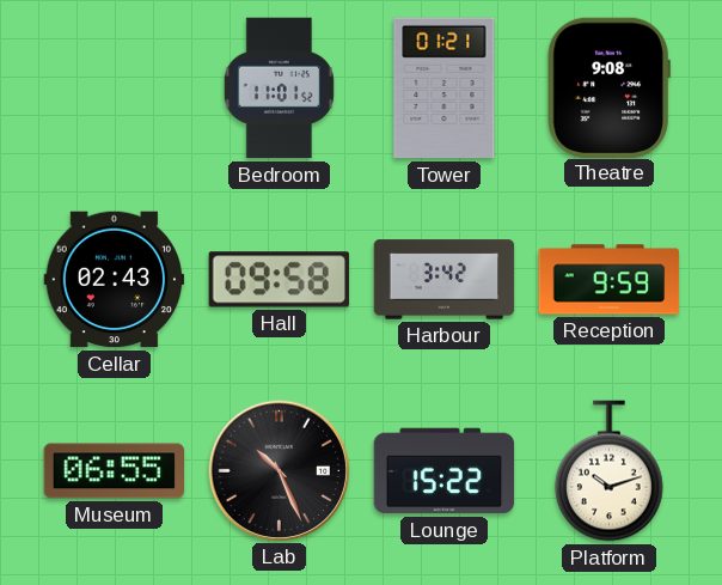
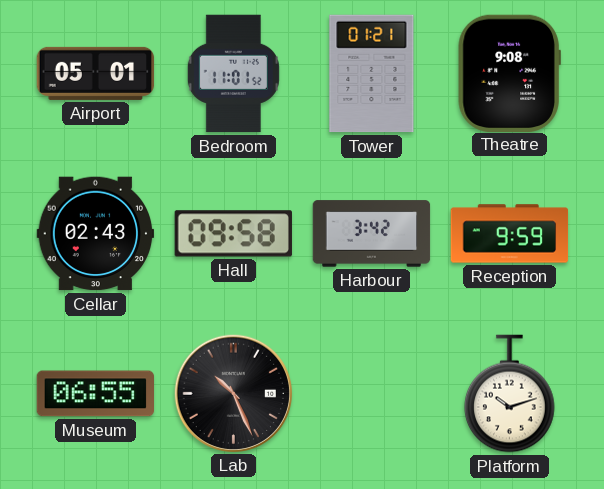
Airport: none -> 05:01 (96, 73)
Lounge: 15:22 -> none (445, 471)
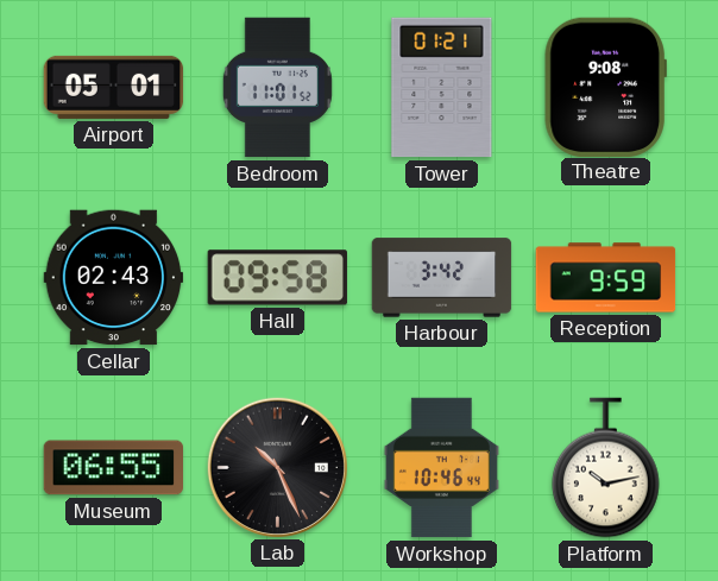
Workshop: none -> 10:46 (441, 468)
Platform: 10:12 -> 10:13 (606, 468)
